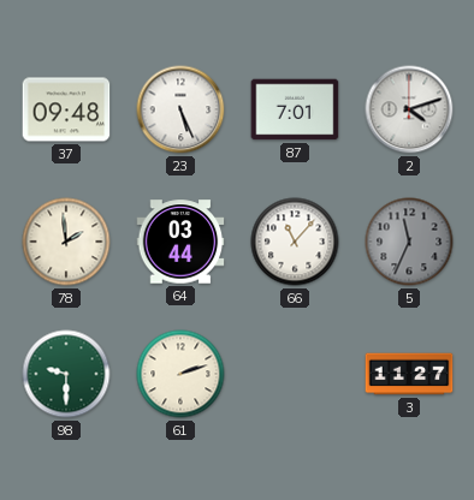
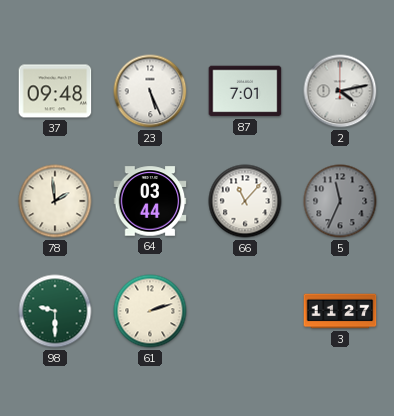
2: 4:12 -> 4:13 (340, 91)
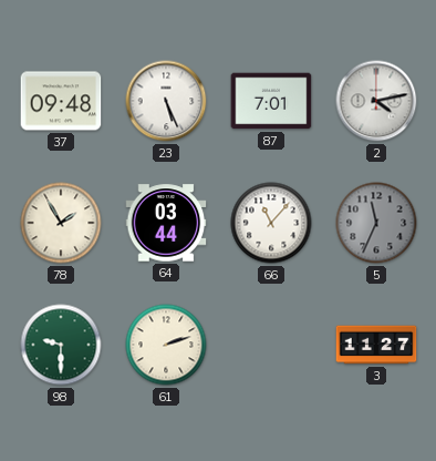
78: 1:59 -> 1:55 (61, 223)
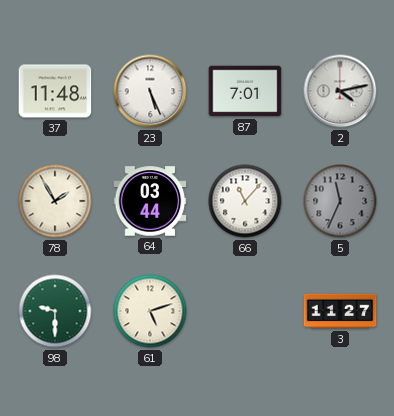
37: 09:48 -> 11:48 (55, 91)
61: 2:12 -> 5:12 (150, 311)
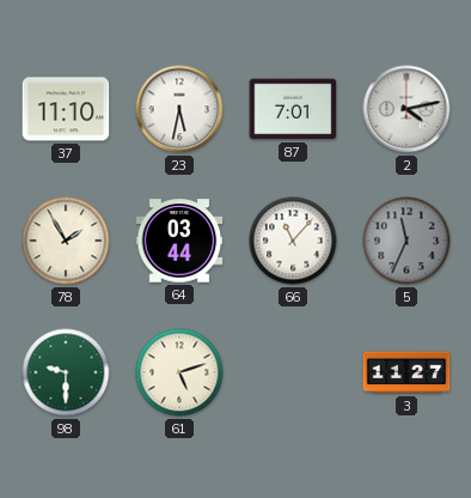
37: 11:48 -> 11:10 (66, 109)
23: 5:26 -> 5:32 (179, 109)
